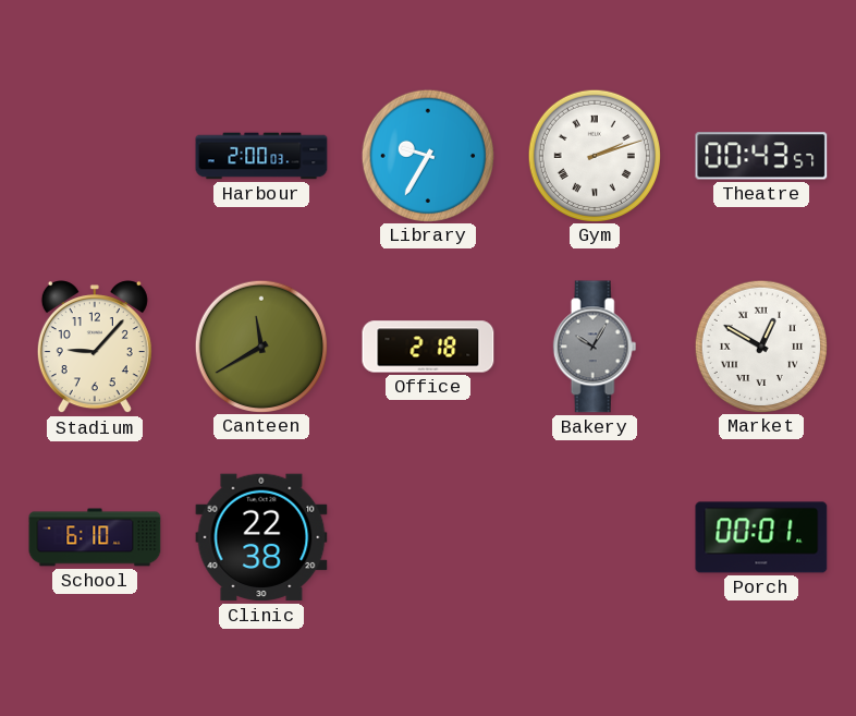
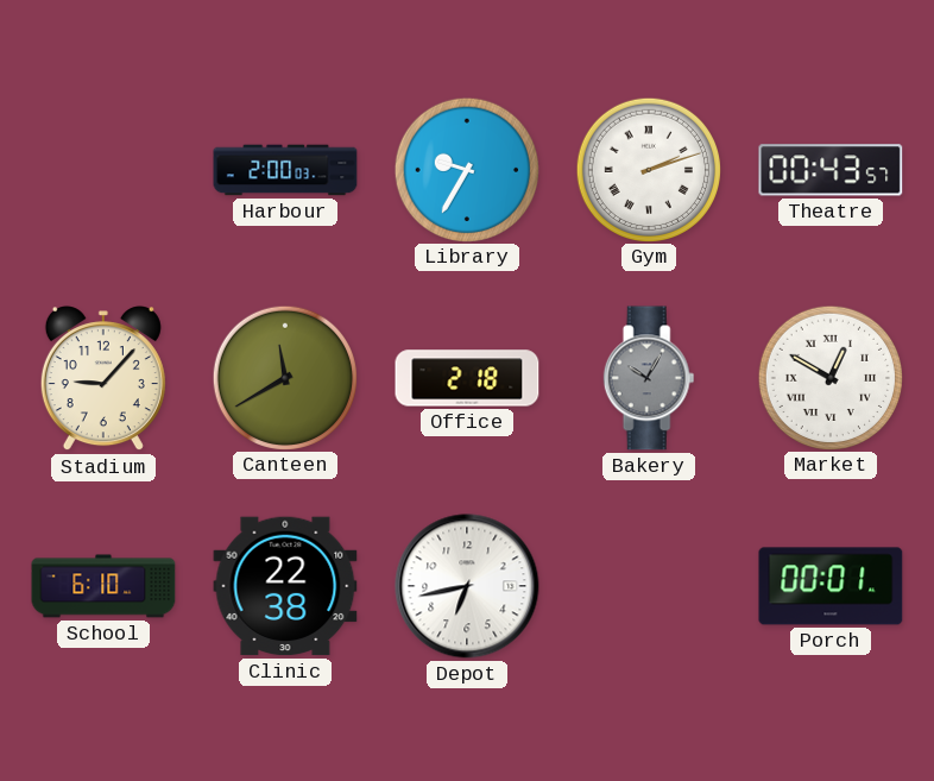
Depot: none -> 6:43 (467, 586)
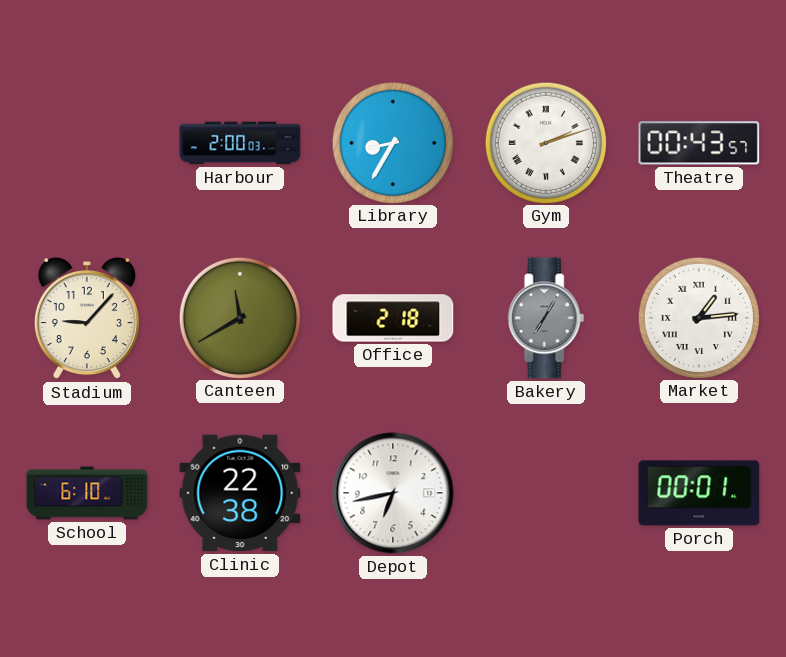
Library: 9:35 -> 8:35 (392, 142)
Bakery: 10:05 -> 7:05 (546, 318)
Market: 12:50 -> 1:14 (698, 317)
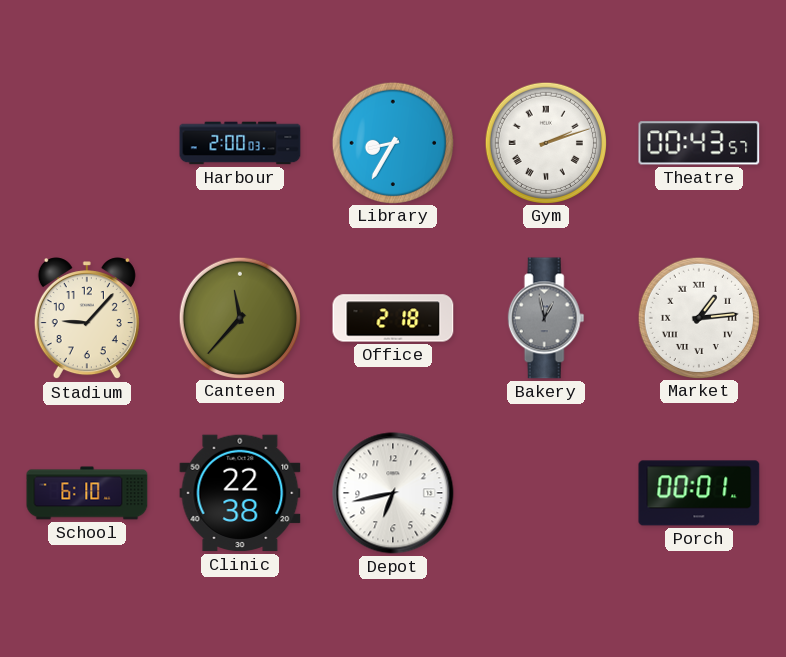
Canteen: 11:40 -> 11:37 (239, 317)
Bakery: 7:05 -> 12:58 (546, 318)
